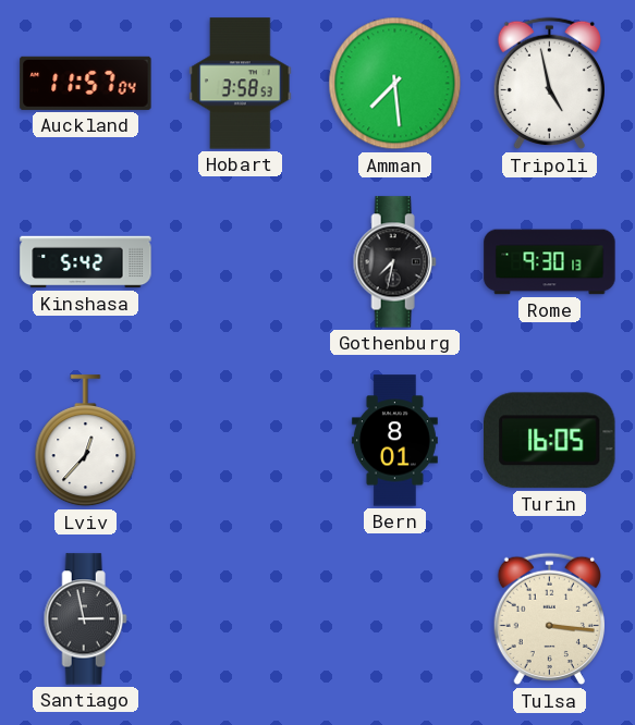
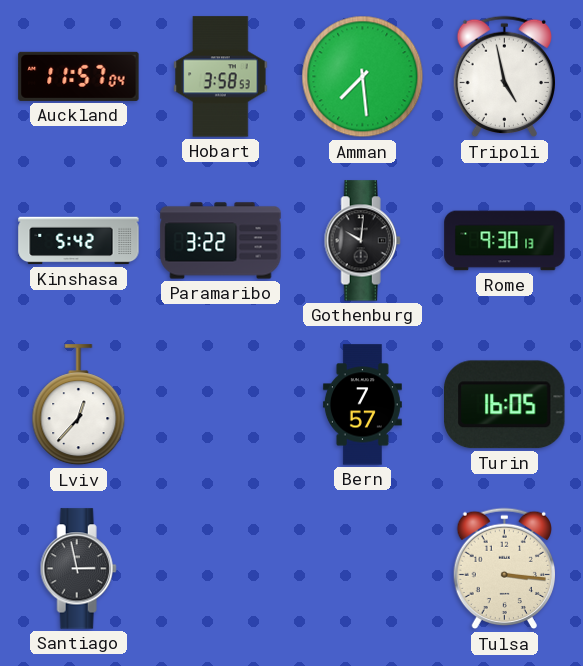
Paramaribo: none -> 3:22 (221, 241)
Gothenburg: 7:32 -> 10:01 (362, 241)
Bern: 8:01 -> 7:57 (362, 405)
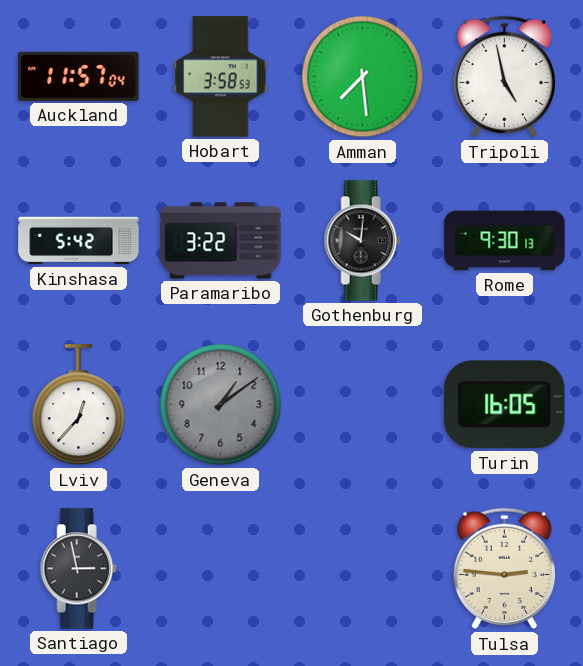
Geneva: none -> 1:09 (221, 405)
Bern: 7:57 -> none (362, 405)
Tulsa: 3:16 -> 2:46 (504, 569)
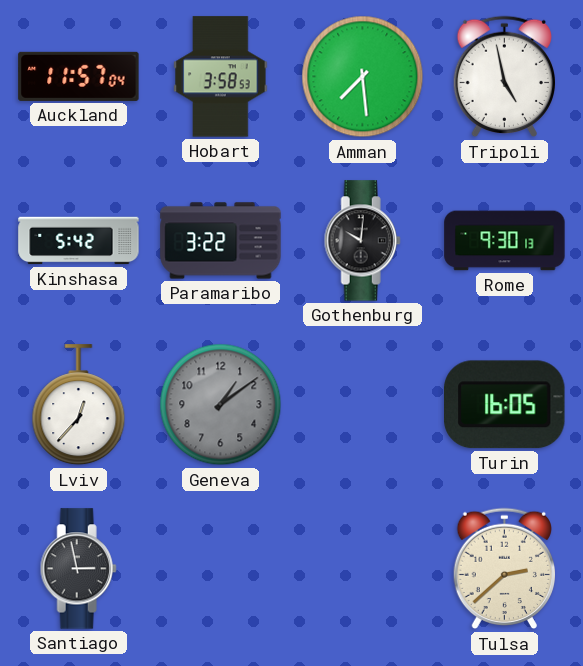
Tulsa: 2:46 -> 2:38 (504, 569)
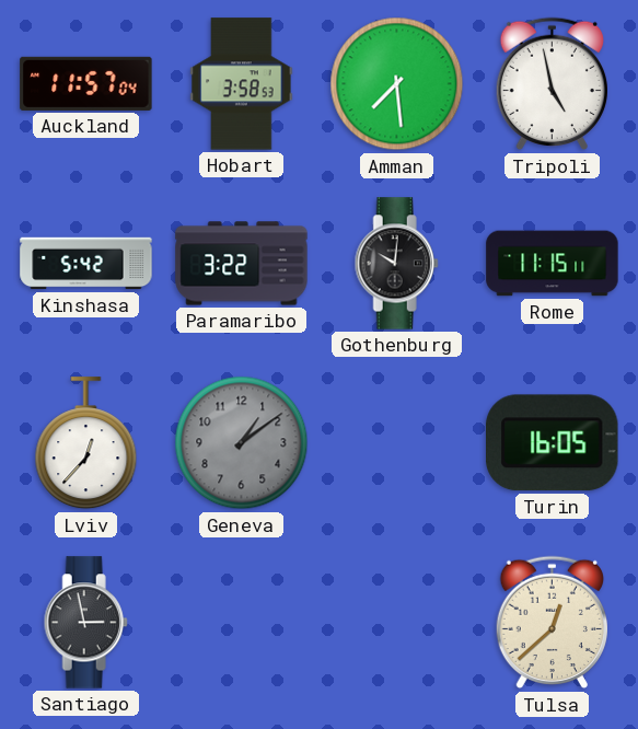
Rome: 9:30 -> 11:15 (553, 264)
Tulsa: 2:38 -> 12:38 (552, 623)
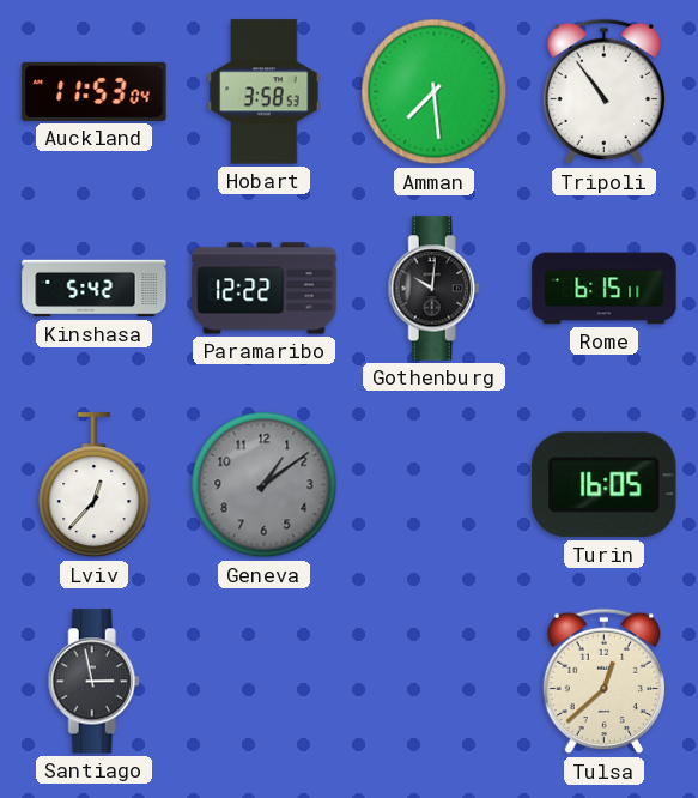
Auckland: 11:57 -> 11:53 (95, 91)
Tripoli: 4:58 -> 10:54 (603, 92)
Paramaribo: 3:22 -> 12:22 (265, 289)
Rome: 11:15 -> 6:15 (605, 289)
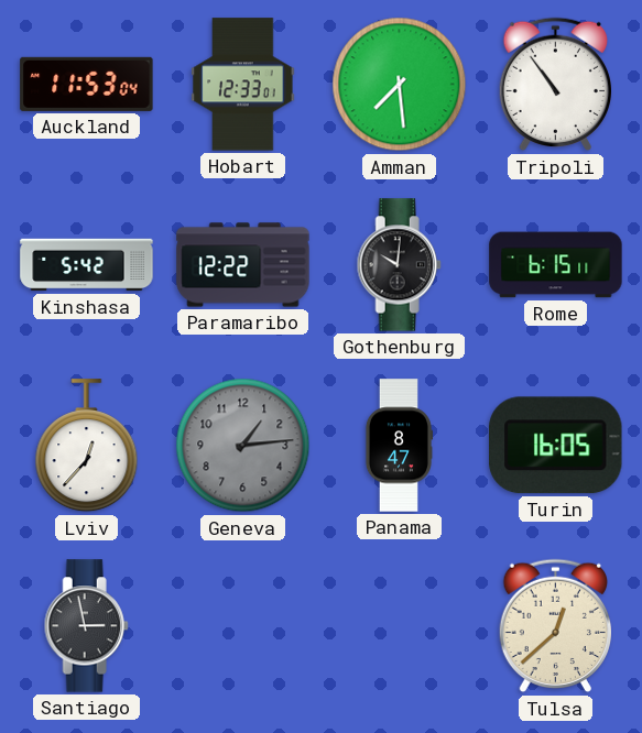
Hobart: 3:58 -> 12:33 (243, 85)
Geneva: 1:09 -> 1:14 (243, 446)
Panama: none -> 8:47 (398, 446)
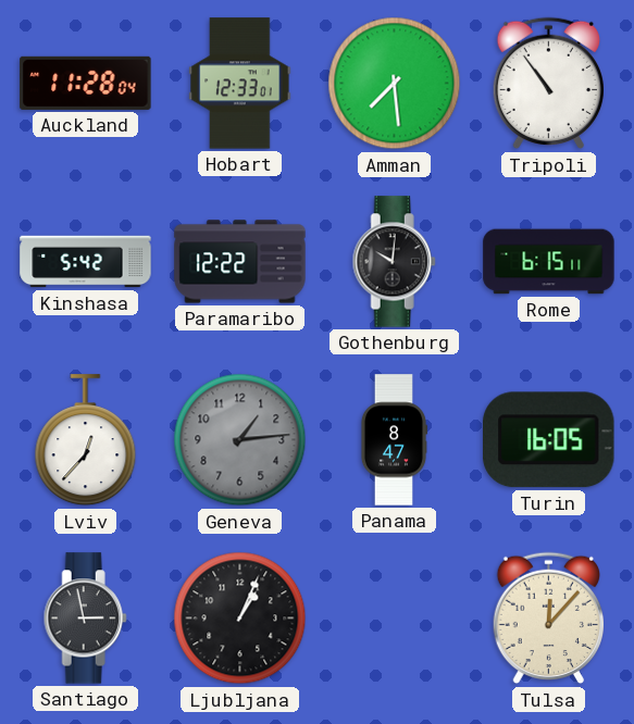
Auckland: 11:53 -> 11:28 (86, 83)
Ljubljana: none -> 1:04 (240, 619)
Tulsa: 12:38 -> 12:07 (548, 619)
